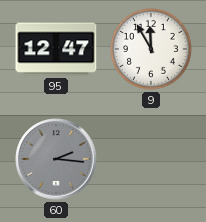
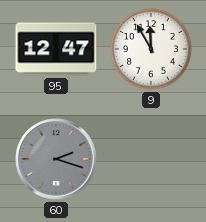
60: 2:16 -> 2:18 (56, 159)
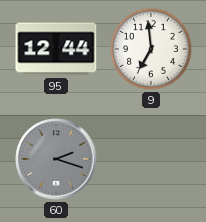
95: 12:47 -> 12:44 (56, 49)
9: 11:55 -> 6:59 (151, 49)
